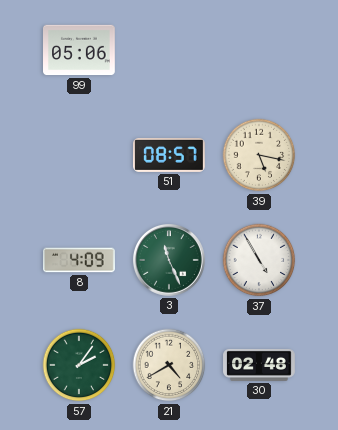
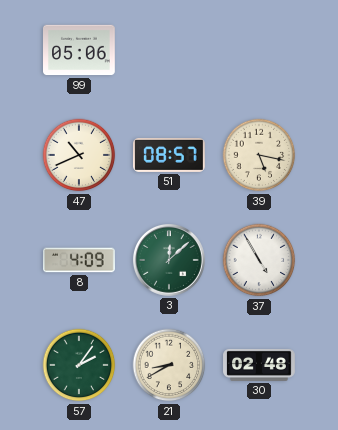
47: none -> 10:41 (79, 155)
3: 11:26 -> 12:08 (169, 260)
21: 4:40 -> 8:40 (169, 365)
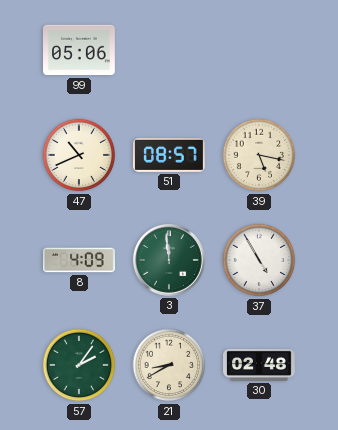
3: 12:08 -> 11:59 (169, 260)
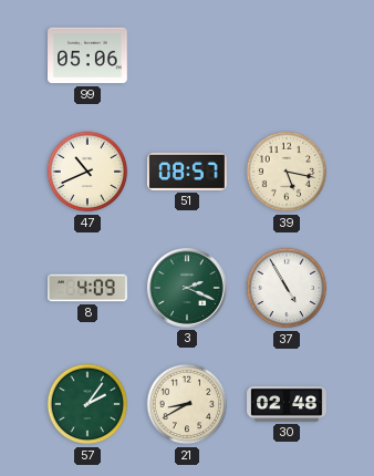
3: 11:59 -> 2:19 (187, 288)
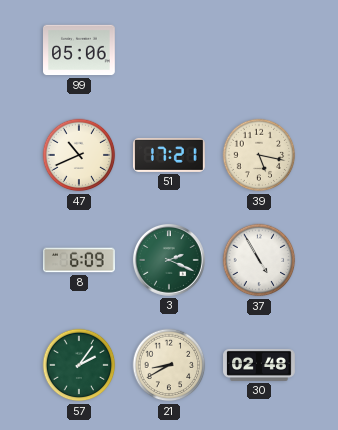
51: 08:57 -> 17:21 (170, 155)
8: 4:09 -> 6:09 (80, 260)
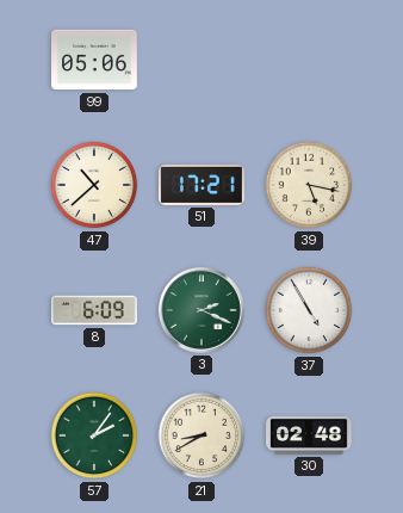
47: 10:41 -> 10:38 (94, 185)
